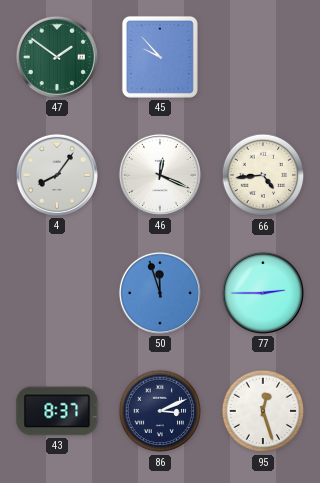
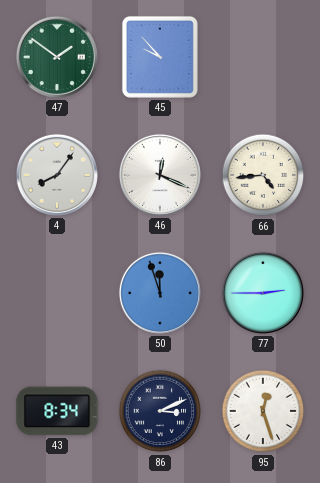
43: 8:37 -> 8:34 (57, 411)
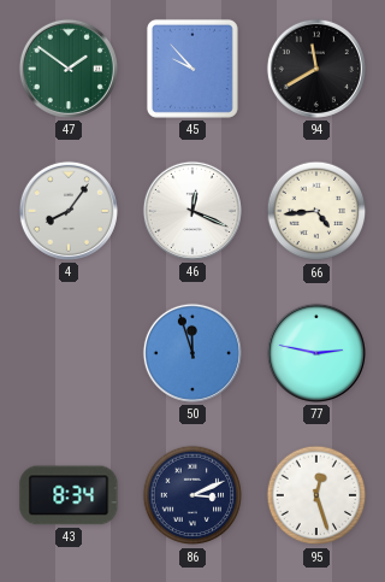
94: none -> 11:40 (316, 69)
77: 2:45 -> 2:47 (316, 353)
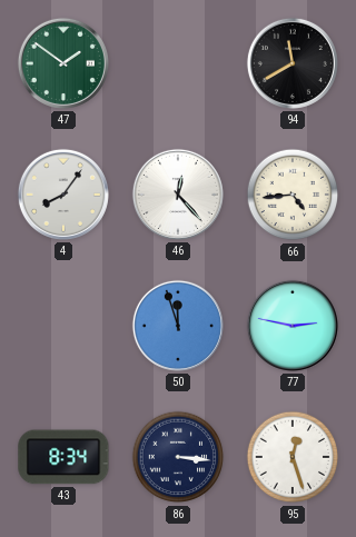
45: 9:53 -> none (192, 69)
46: 12:19 -> 12:23 (178, 195)
86: 3:11 -> 3:16 (178, 457)
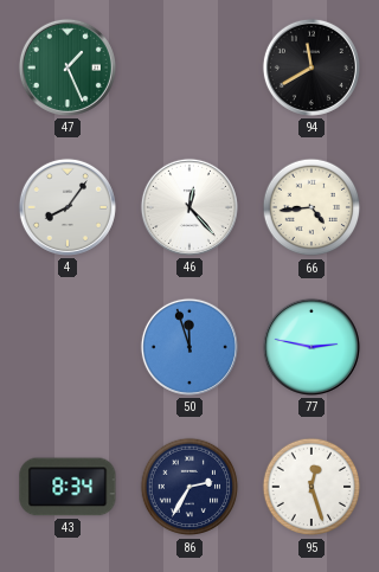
47: 1:51 -> 1:26 (68, 68)
86: 3:16 -> 2:35 (189, 487)
